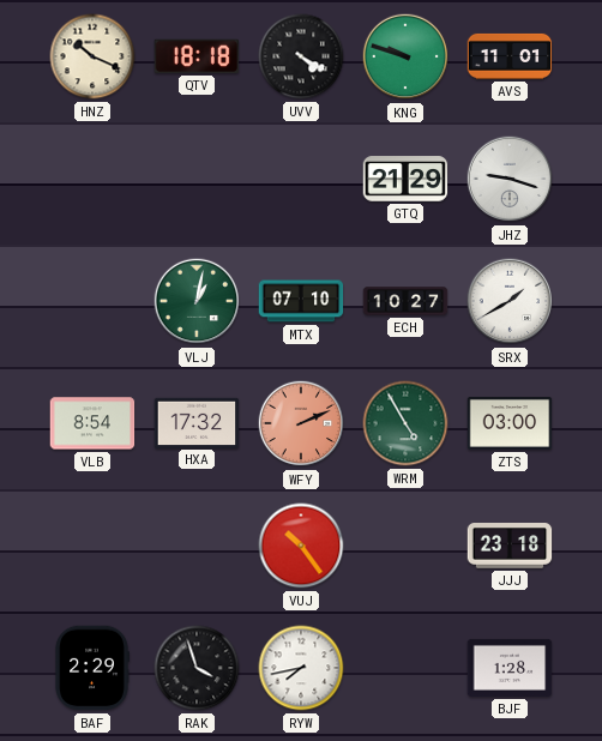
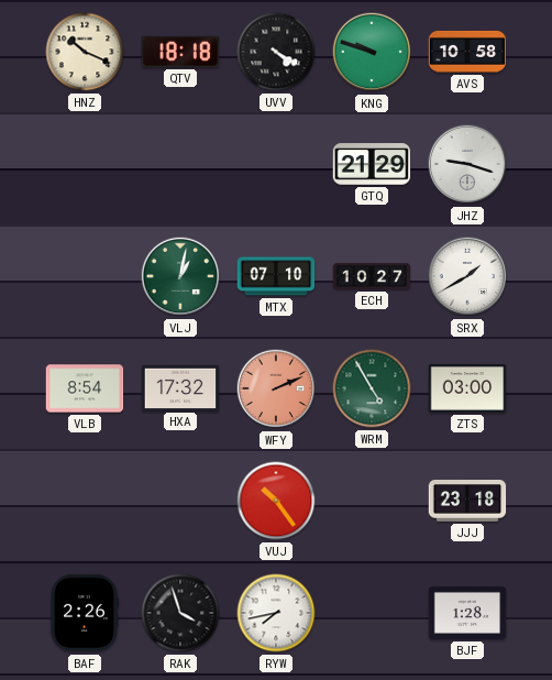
AVS: 11:01 -> 10:58 (467, 52)
BAF: 2:29 -> 2:26 (85, 613)
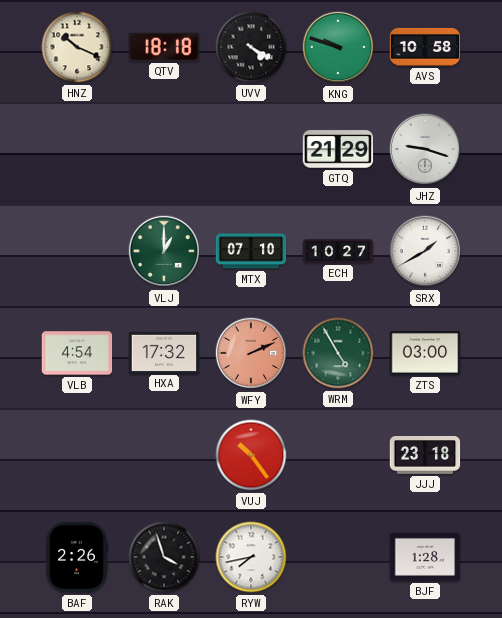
VLJ: 1:02 -> 1:00 (164, 251)
VLB: 8:54 -> 4:54 (77, 353)
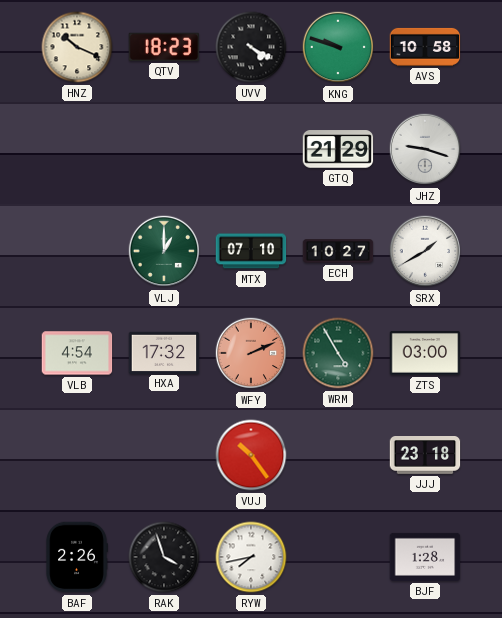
QTV: 18:18 -> 18:23 (164, 47)
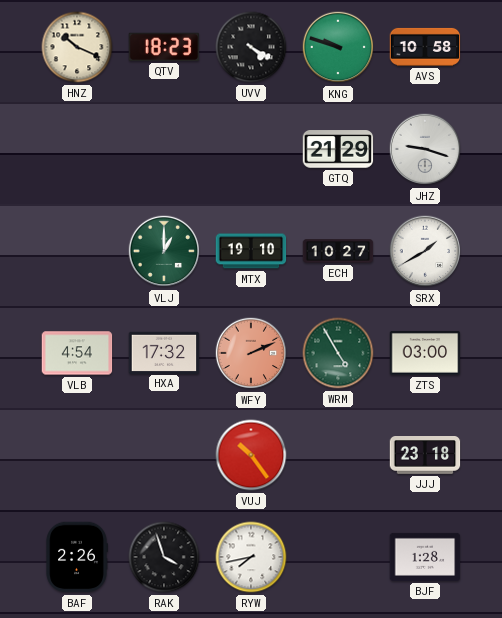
MTX: 07:10 -> 19:10 (251, 251)
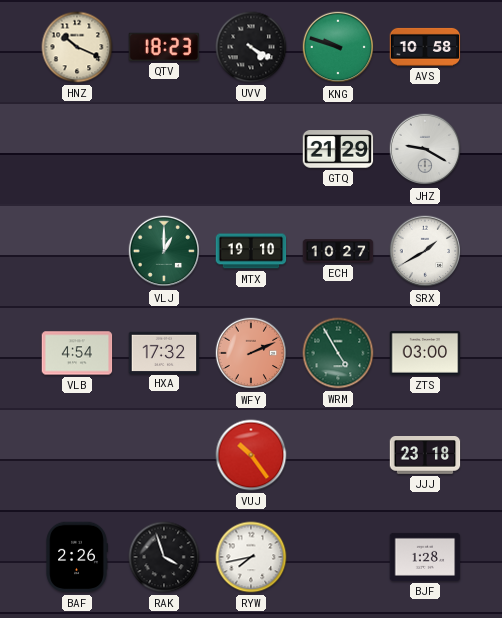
JHZ: 9:18 -> 9:20 (425, 149)
